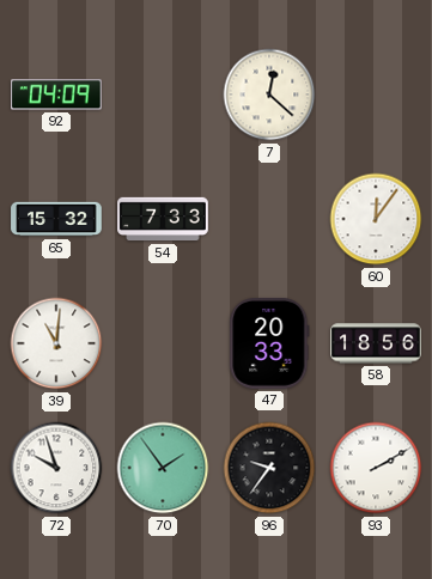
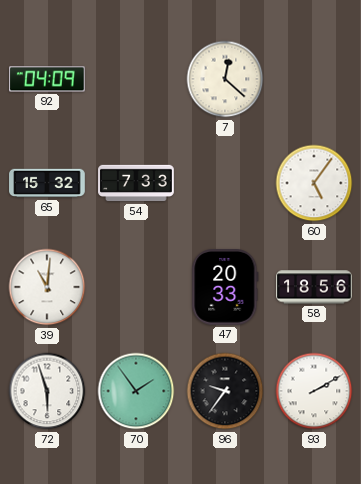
60: 12:06 -> 5:06 (314, 183)
72: 9:57 -> 5:57 (47, 391)
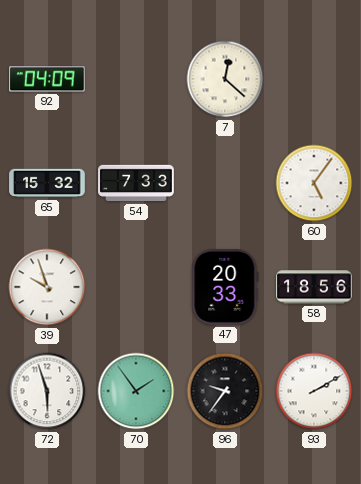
39: 11:01 -> 9:57 (47, 287)
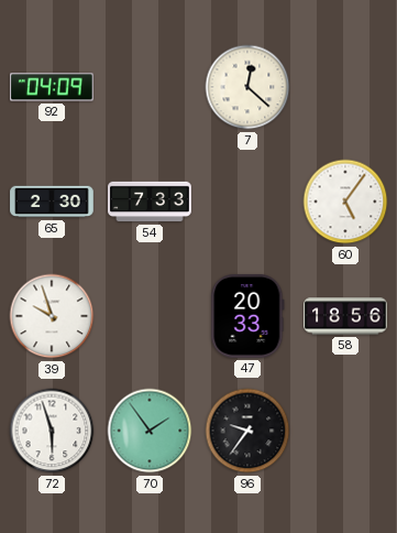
65: 15:32 -> 2:30 (52, 202)
93: 2:10 -> none (314, 391)
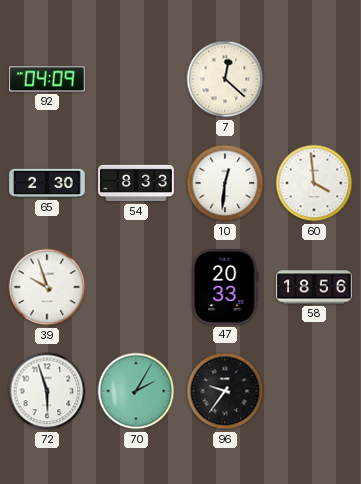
54: 7:33 -> 8:33 (136, 183)
10: none -> 12:31 (225, 183)
60: 5:06 -> 3:59 (314, 183)
70: 1:54 -> 2:05 (136, 391)
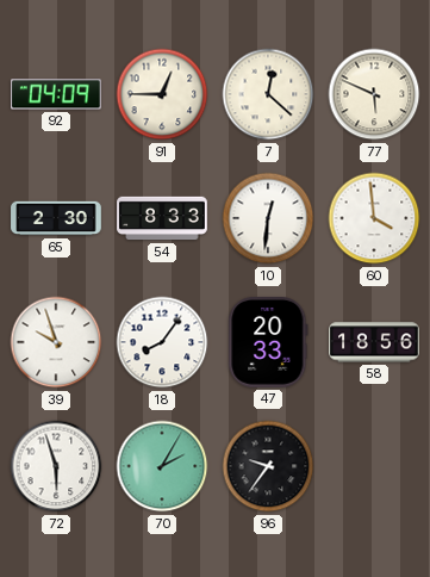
91: none -> 12:45 (162, 94)
77: none -> 5:49 (374, 94)
18: none -> 8:06 (162, 342)
